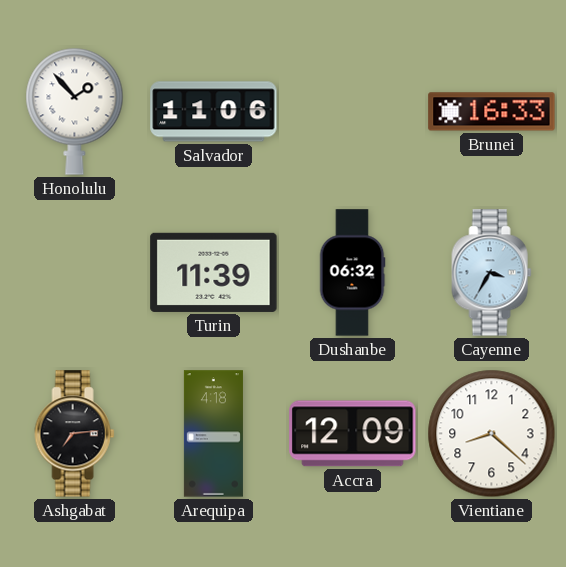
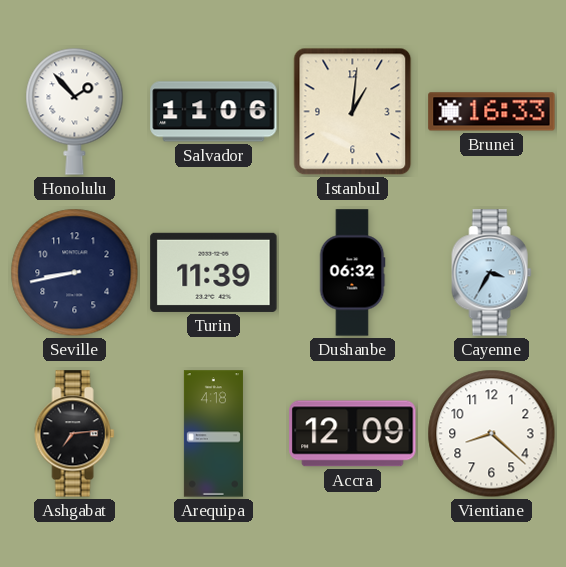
Istanbul: none -> 1:01 (353, 112)
Seville: none -> 8:43 (75, 273)
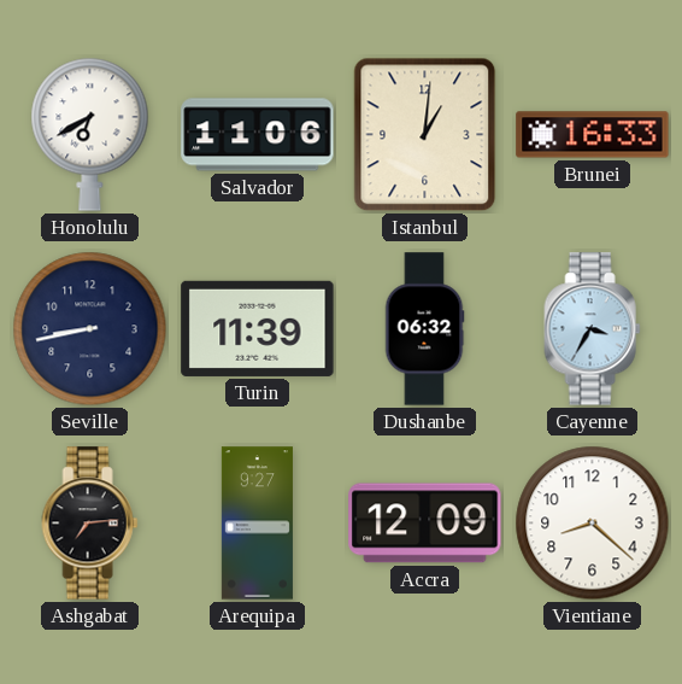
Honolulu: 1:53 -> 6:40 (90, 134)
Arequipa: 4:18 -> 9:27 (257, 524)
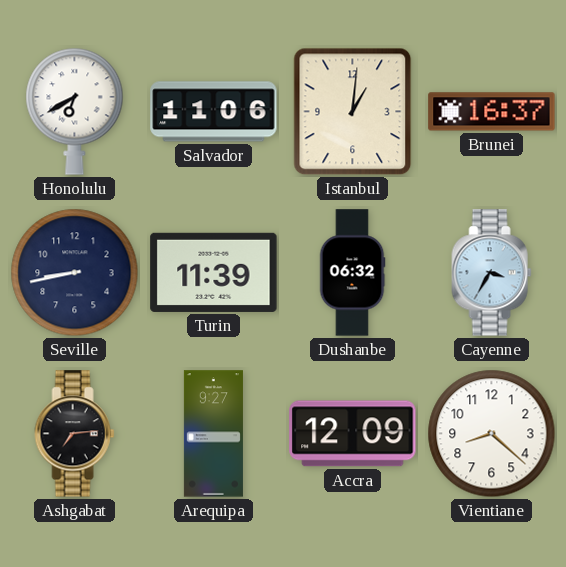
Brunei: 16:33 -> 16:37 (492, 112)
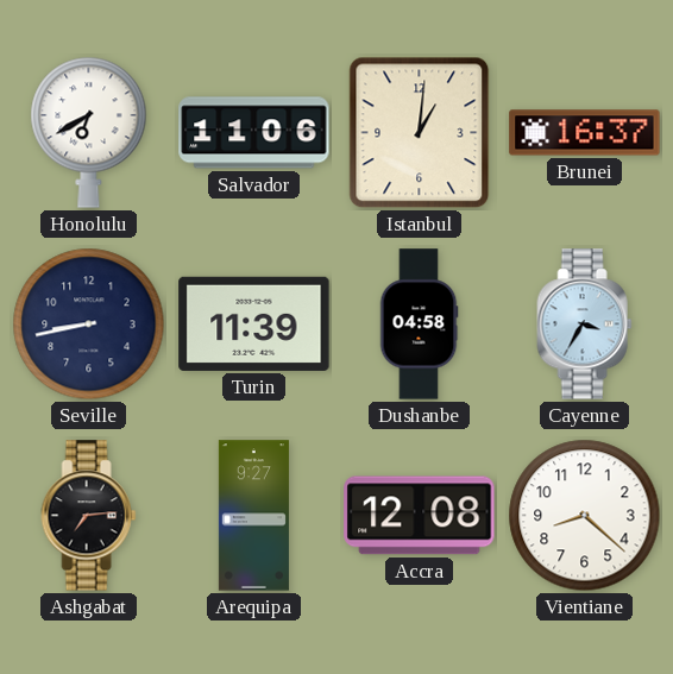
Dushanbe: 06:32 -> 04:58 (419, 325)
Accra: 12:09 -> 12:08 (420, 516)
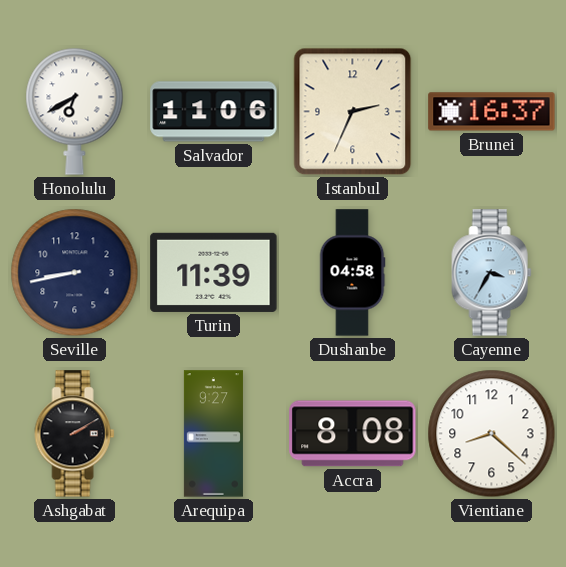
Istanbul: 1:01 -> 2:34 (353, 112)
Ashgabat: 7:14 -> 2:10 (75, 434)
Accra: 12:08 -> 8:08 (353, 434)
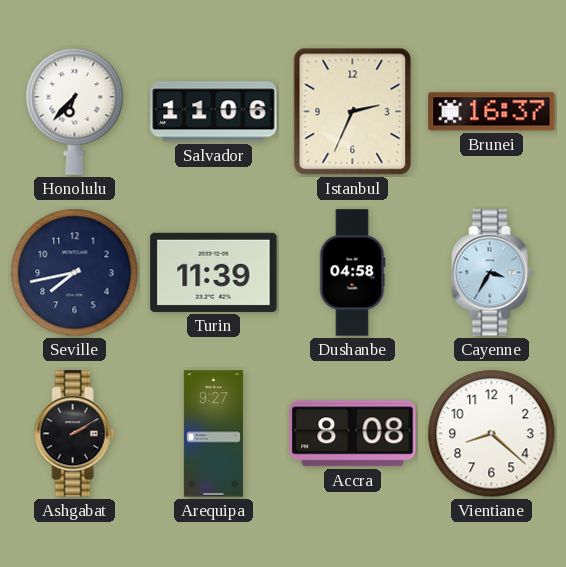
Honolulu: 6:40 -> 6:37 (75, 111)
Seville: 8:43 -> 7:43 (75, 273)
